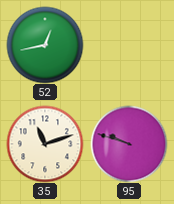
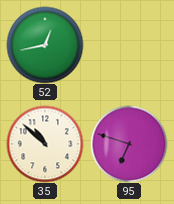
35: 11:12 -> 10:52 (45, 144)
95: 9:48 -> 6:48 (129, 144)
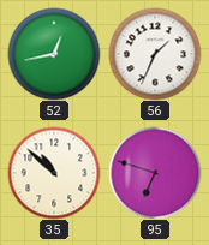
56: none -> 1:34 (155, 54)
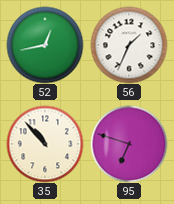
35: 10:52 -> 10:53 (45, 144)
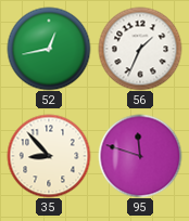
35: 10:53 -> 8:53 (49, 156)
95: 6:48 -> 11:48 (140, 156)
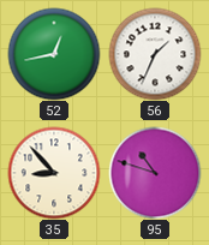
95: 11:48 -> 10:48 (155, 173)
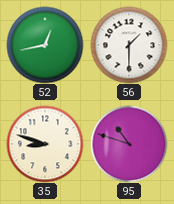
56: 1:34 -> 1:30 (129, 45)
35: 8:53 -> 8:48 (45, 144)
